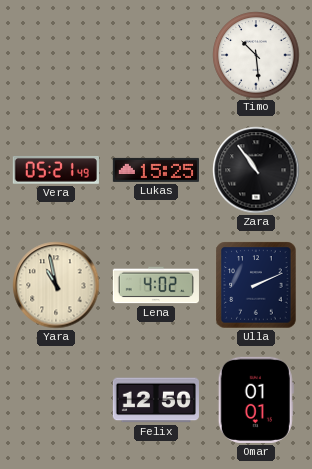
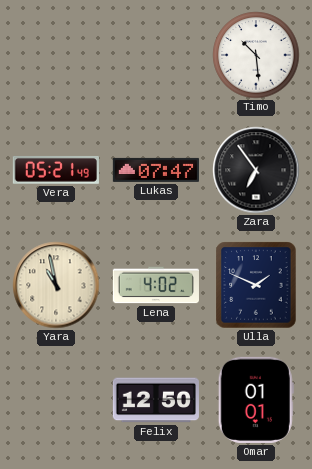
Lukas: 15:25 -> 07:47 (156, 170)
Zara: 10:54 -> 6:54 (256, 170)
Ulla: 2:11 -> 1:49 (256, 285)
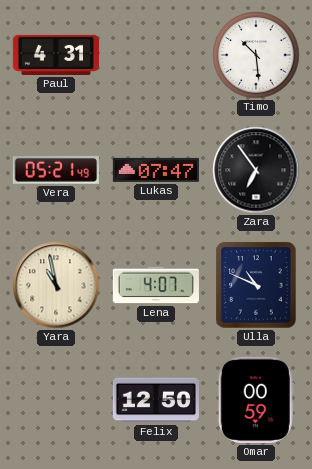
Paul: none -> 4:31 (55, 55)
Lena: 4:02 -> 4:07 (156, 285)
Ulla: 1:49 -> 10:49 (256, 285)
Omar: 01:01 -> 00:59 (256, 400)
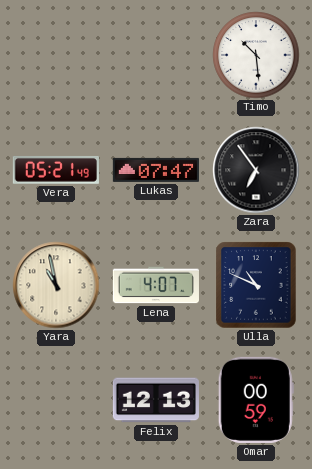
Paul: 4:31 -> none (55, 55)
Felix: 12:50 -> 12:13 (156, 400)
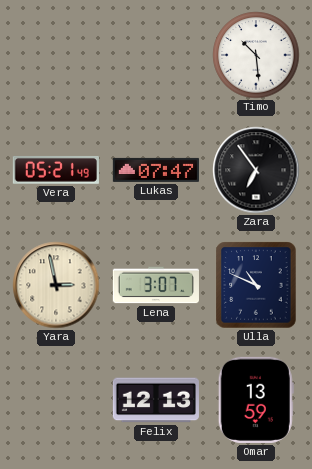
Yara: 10:58 -> 2:58 (56, 285)
Lena: 4:07 -> 3:07 (156, 285)
Omar: 00:59 -> 13:59 (256, 400)
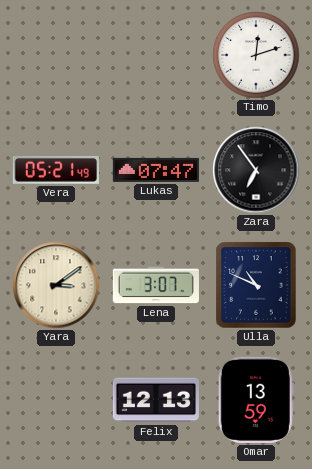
Timo: 10:29 -> 12:12 (256, 55)
Yara: 2:58 -> 3:09 (56, 285)
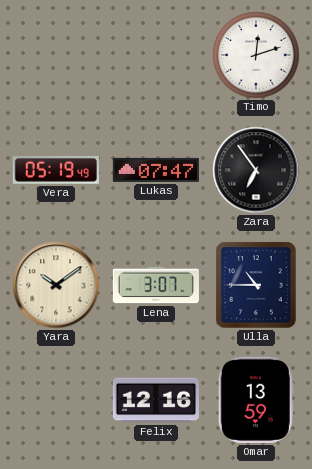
Vera: 05:21 -> 05:19 (56, 170)
Yara: 3:09 -> 10:09 (56, 285)
Ulla: 10:49 -> 10:45 (256, 285)
Felix: 12:13 -> 12:16 (156, 400)
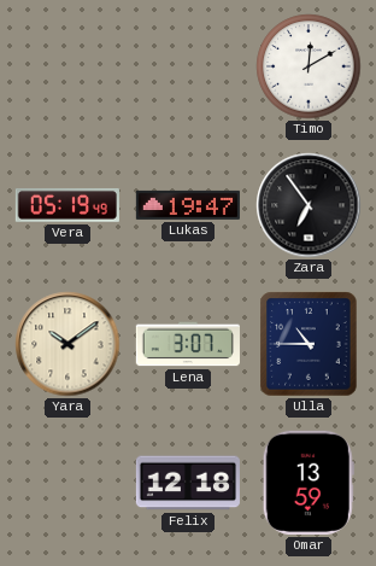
Timo: 12:12 -> 12:10 (309, 66)
Lukas: 07:47 -> 19:47 (188, 205)
Felix: 12:16 -> 12:18 (188, 483)
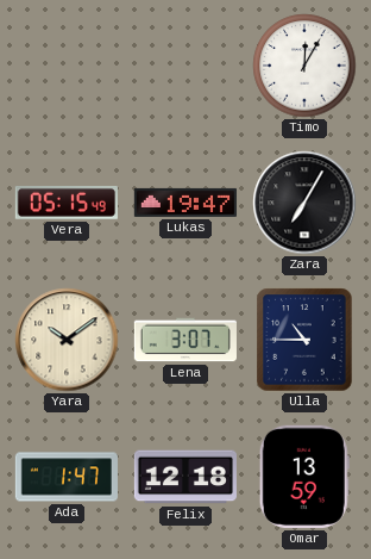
Timo: 12:10 -> 12:05 (304, 66)
Vera: 05:19 -> 05:15 (67, 203)
Zara: 6:54 -> 7:05 (304, 203)
Ada: none -> 1:47 (65, 477)
